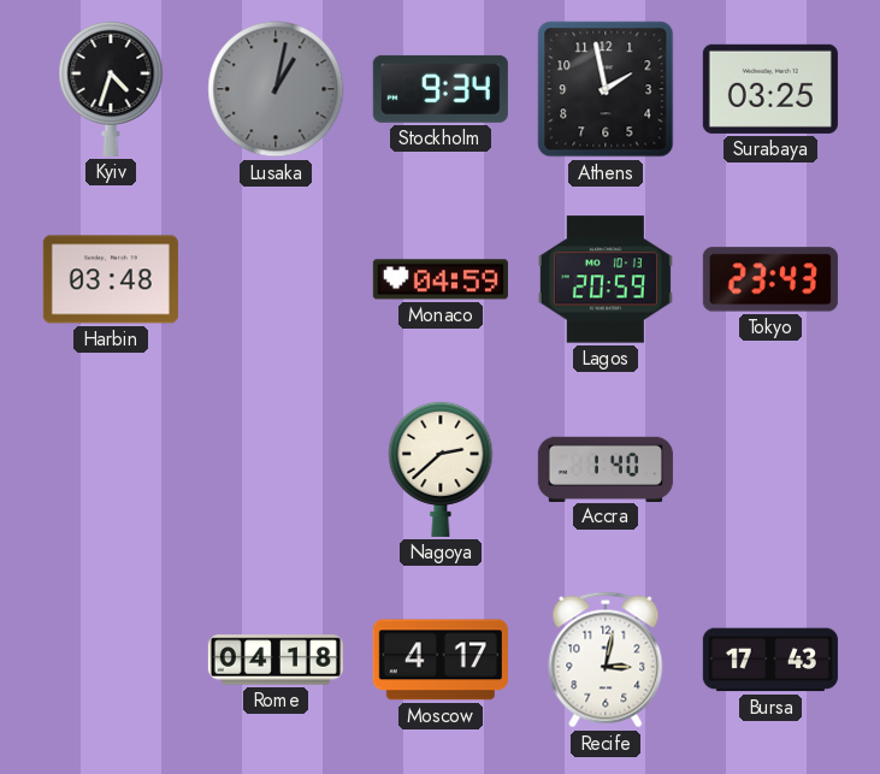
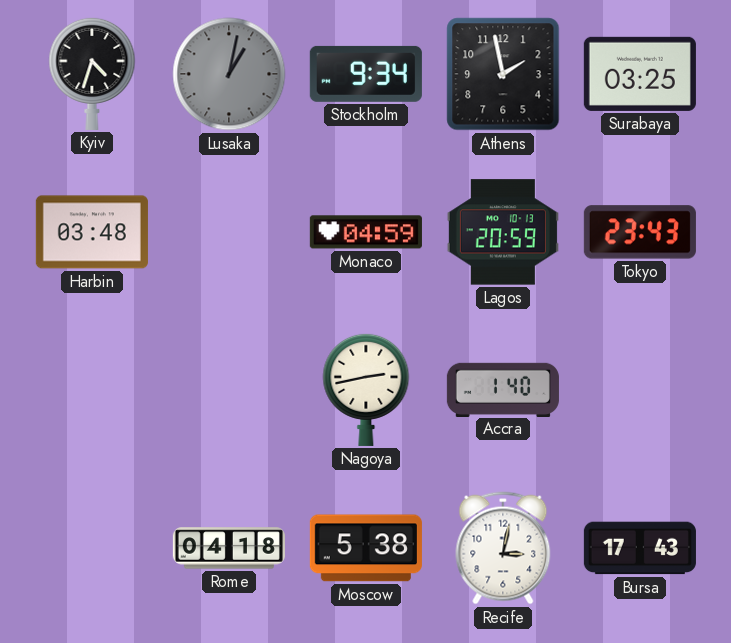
Nagoya: 2:38 -> 2:43 (366, 389)
Moscow: 4:17 -> 5:38 (366, 548)
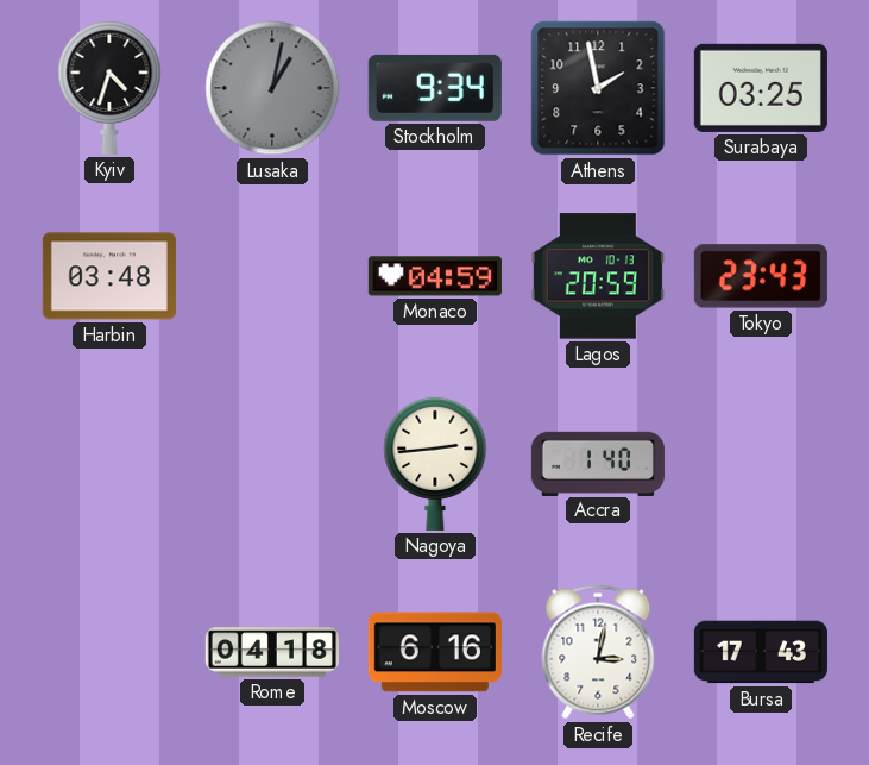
Nagoya: 2:43 -> 2:44 (435, 463)
Moscow: 5:38 -> 6:16 (435, 652)
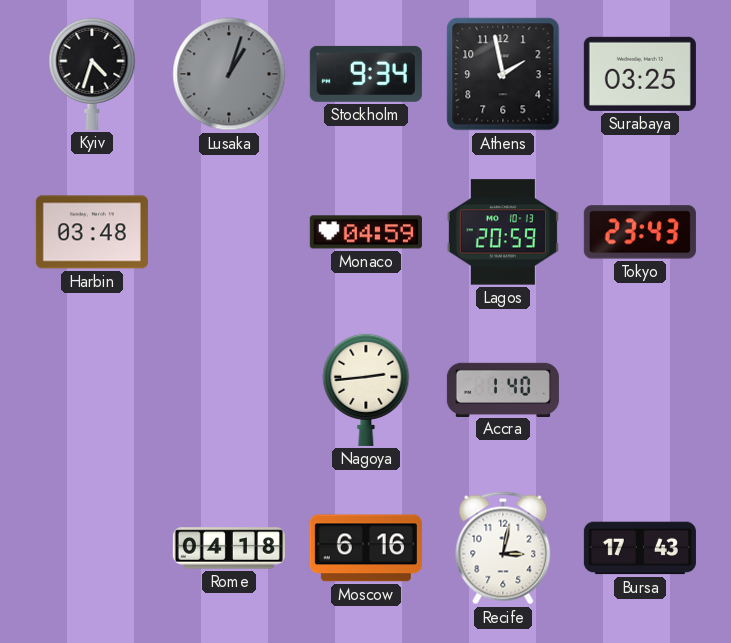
Lusaka: 1:02 -> 1:03 (229, 74)
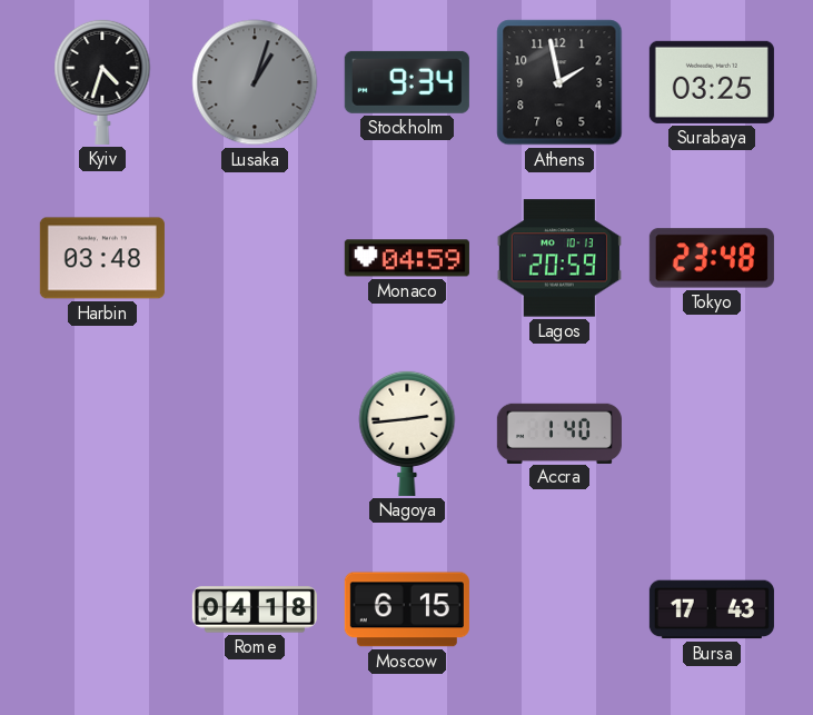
Tokyo: 23:43 -> 23:48 (712, 258)
Moscow: 6:16 -> 6:15 (407, 609)
Recife: 3:02 -> none (503, 548)
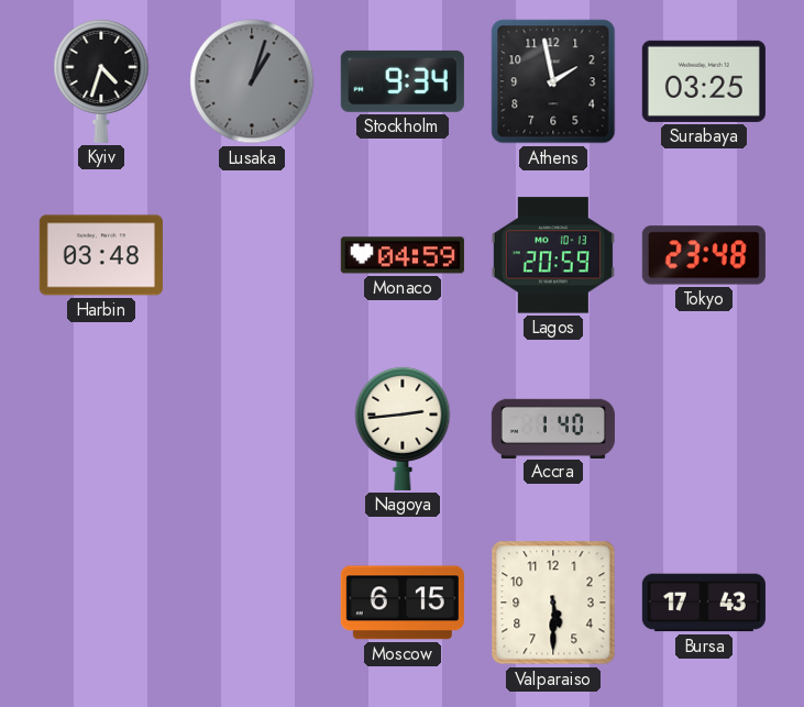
Rome: 04:18 -> none (255, 609)
Valparaiso: none -> 5:30 (553, 603)
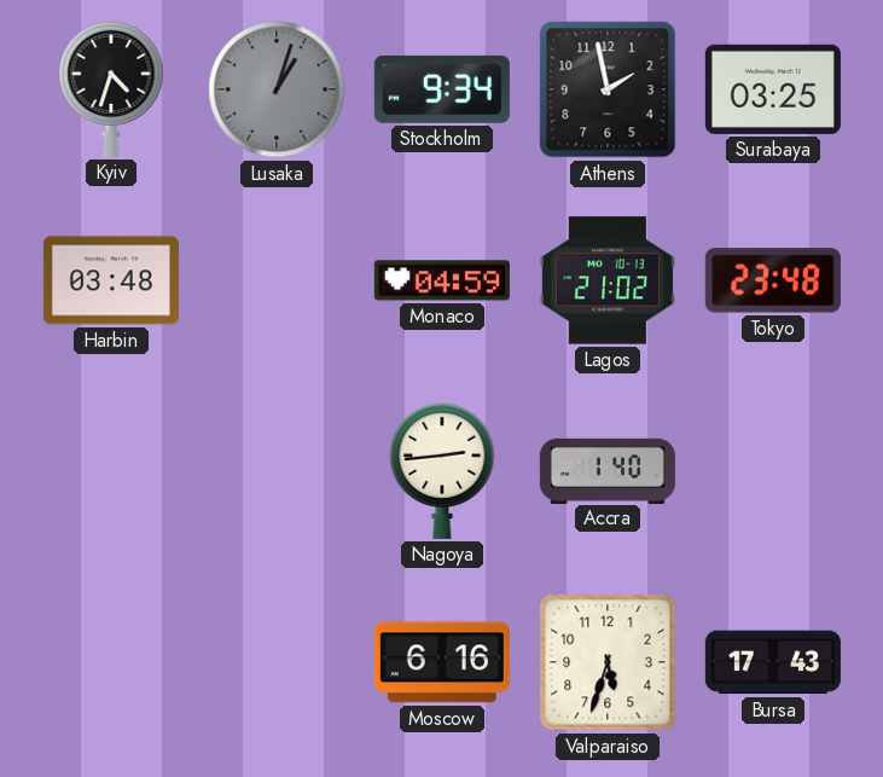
Lagos: 20:59 -> 21:02 (608, 280)
Moscow: 6:15 -> 6:16 (442, 662)
Valparaiso: 5:30 -> 5:33 (608, 662)
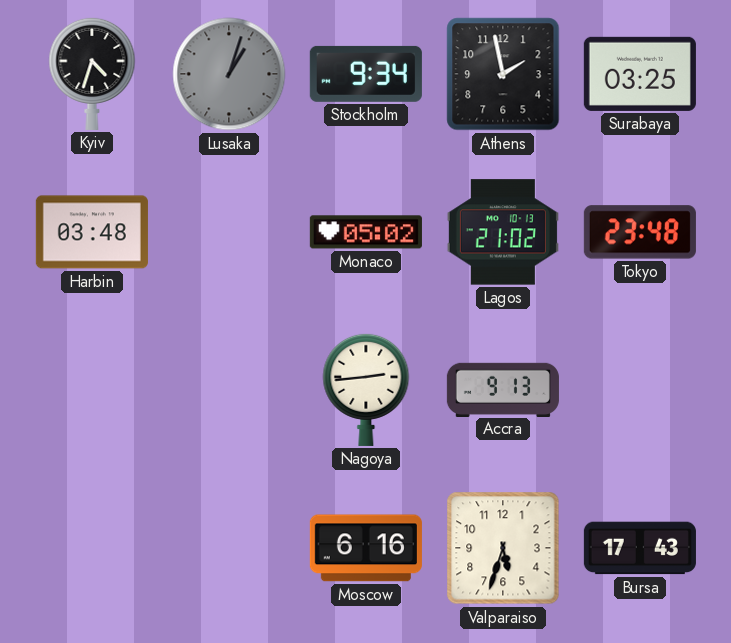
Monaco: 04:59 -> 05:02 (366, 232)
Accra: 1:40 -> 9:13 (503, 389)
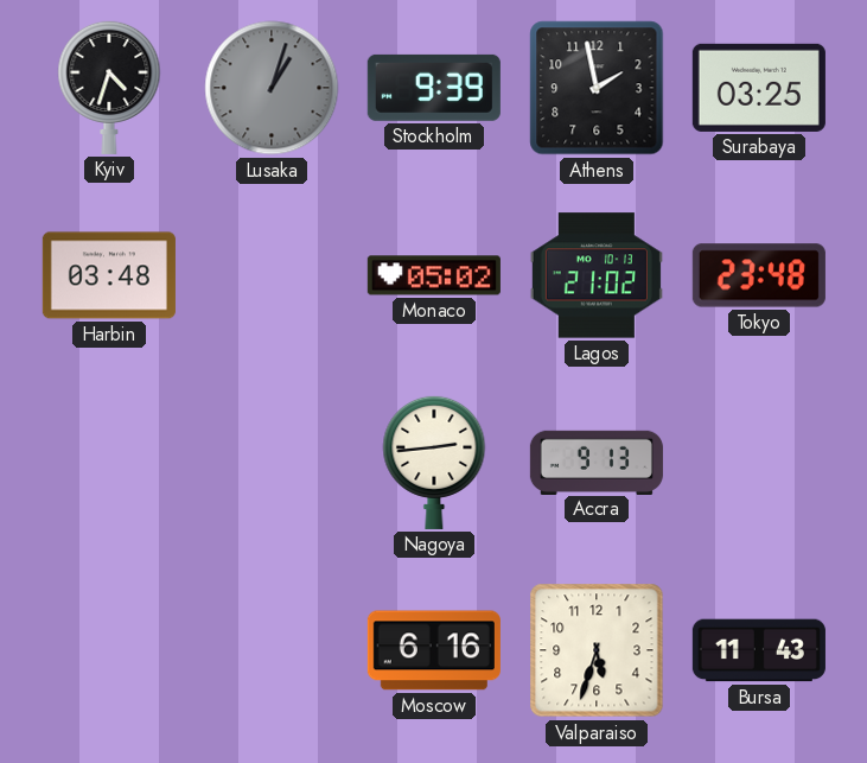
Stockholm: 9:34 -> 9:39 (434, 88)
Bursa: 17:43 -> 11:43 (759, 650)
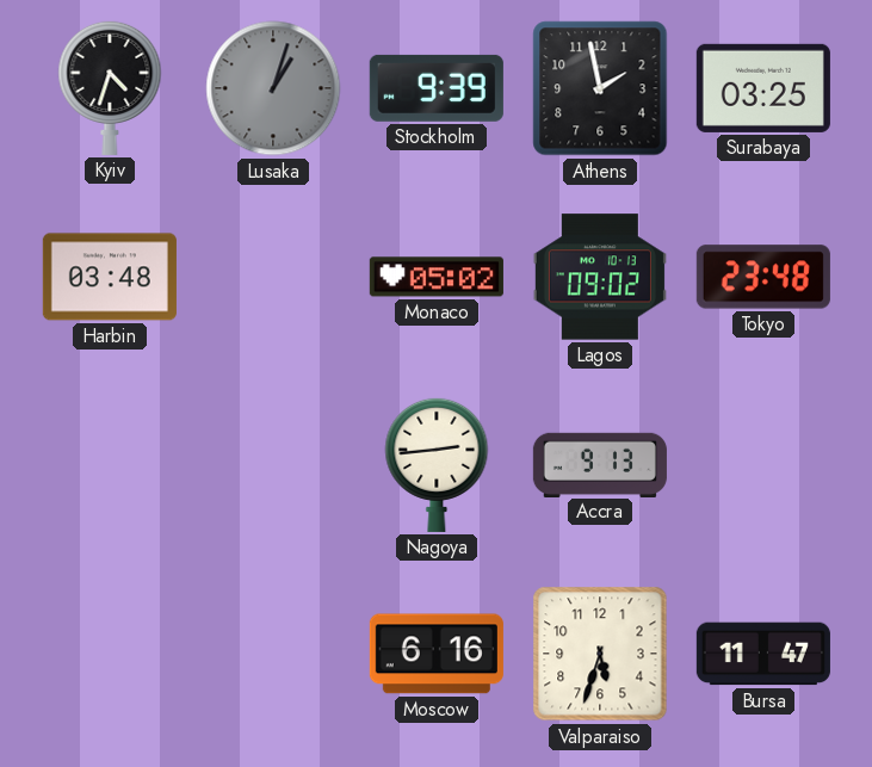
Lagos: 21:02 -> 09:02 (600, 277)
Bursa: 11:43 -> 11:47 (763, 654)
